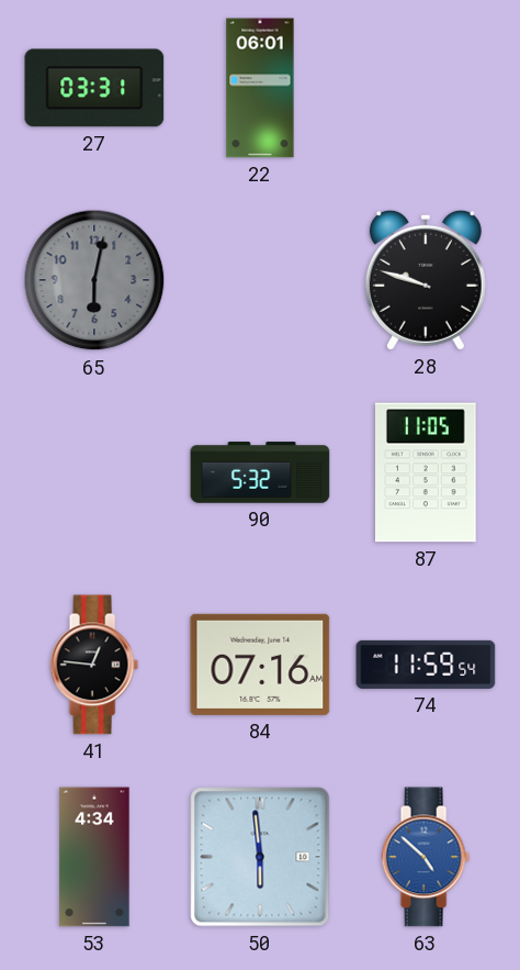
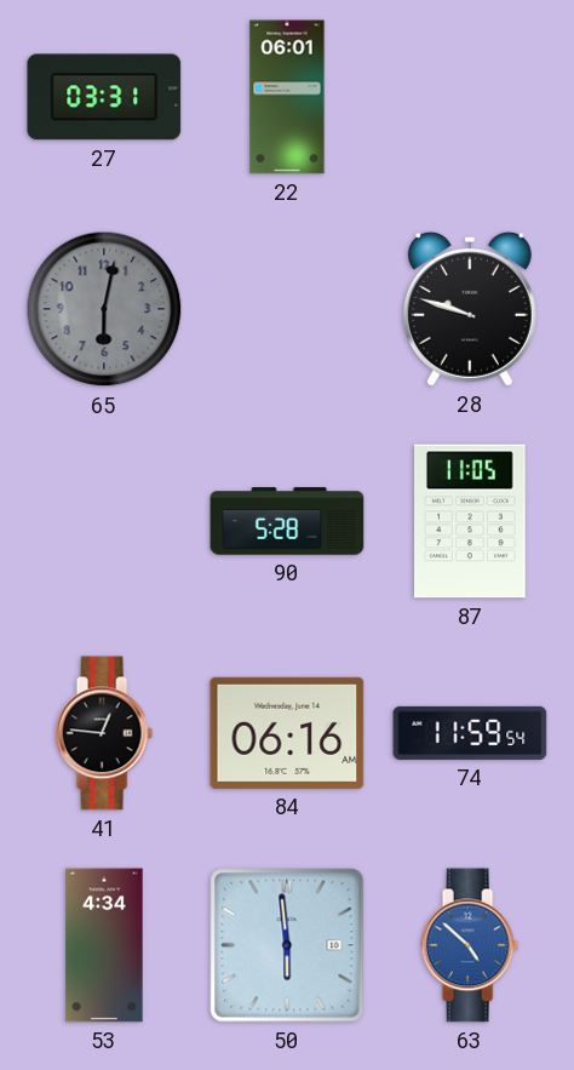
90: 5:32 -> 5:28 (287, 521)
84: 07:16 -> 06:16 (287, 733)
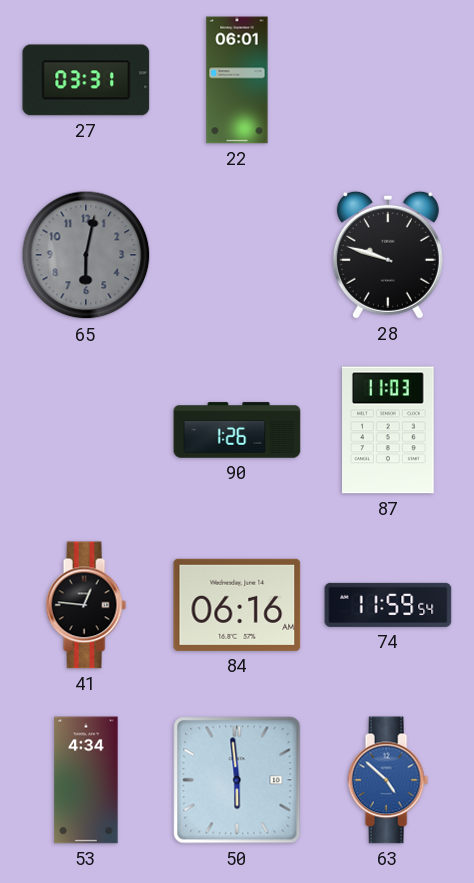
90: 5:28 -> 1:26 (237, 430)
87: 11:05 -> 11:03 (389, 430)
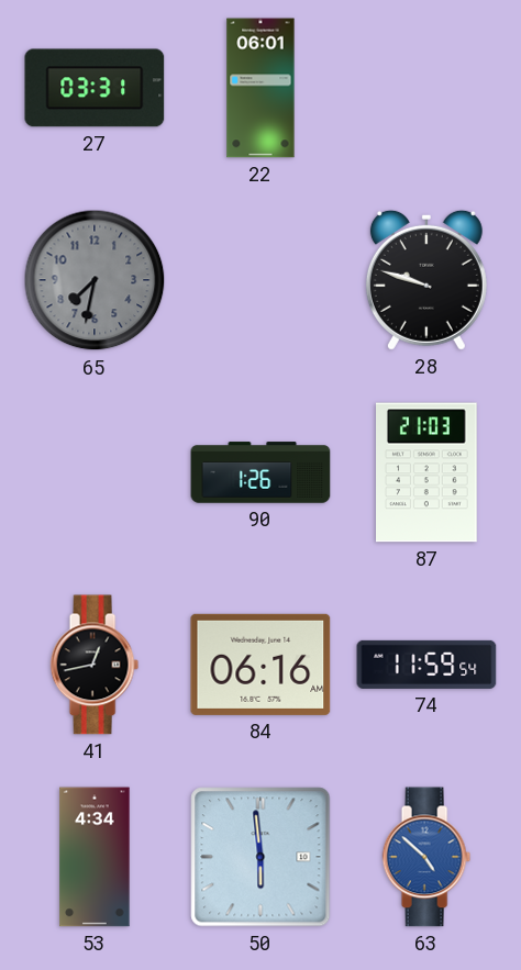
65: 6:02 -> 7:32 (95, 280)
87: 11:03 -> 21:03 (428, 472)
41: 12:46 -> 12:43 (95, 665)
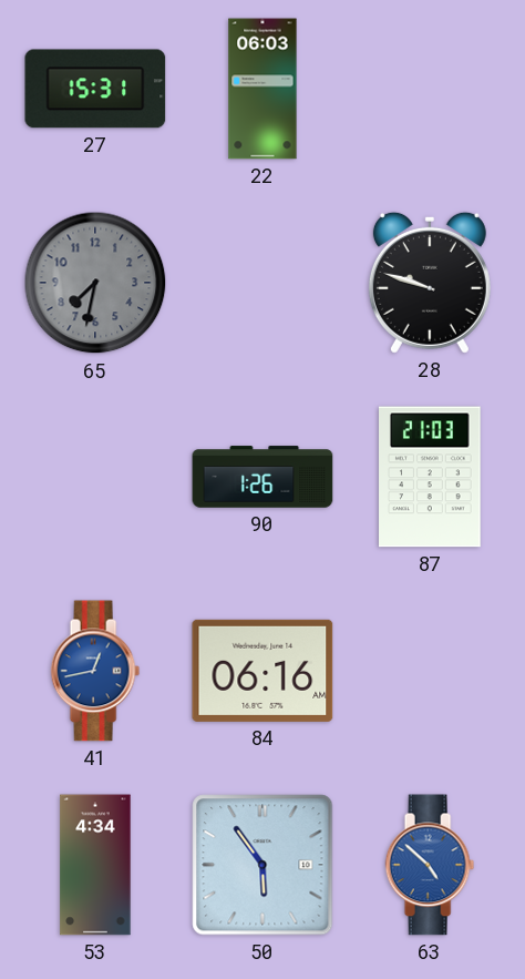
27: 03:31 -> 15:31 (95, 89)
22: 06:01 -> 06:03 (262, 89)
41 dial: black -> blue (95, 671)
74: 11:59 -> none (426, 665)
50: 5:59 -> 5:54 (262, 865)
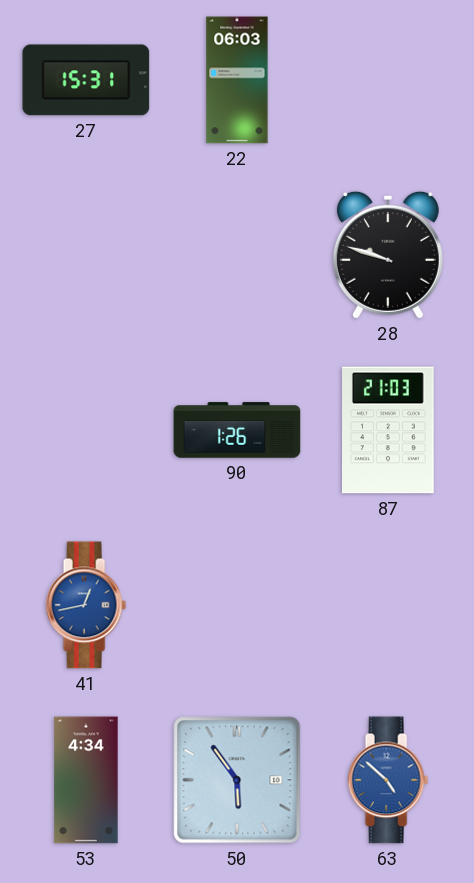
65: 7:32 -> none (95, 283)
84: 06:16 -> none (262, 671)
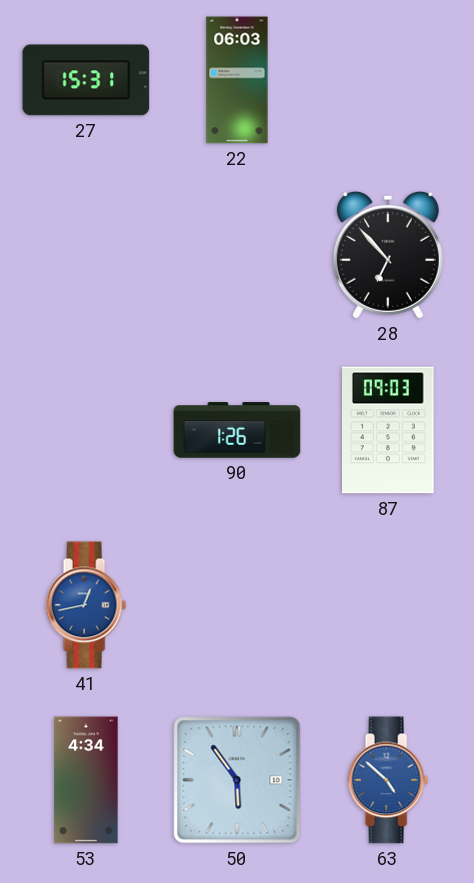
28: 9:48 -> 6:53 (388, 255)
87: 21:03 -> 09:03 (389, 430)
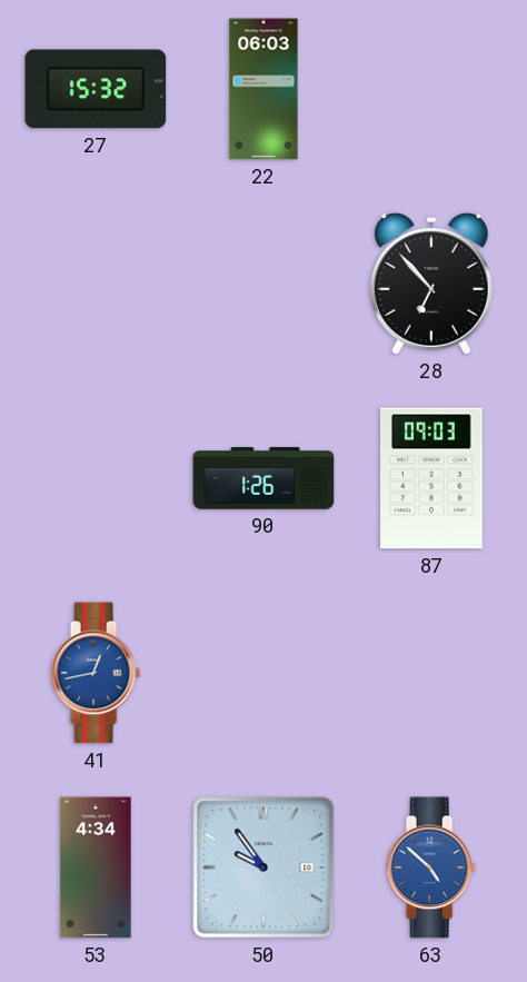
27: 15:31 -> 15:32 (96, 89)
50: 5:54 -> 9:54 (263, 867)
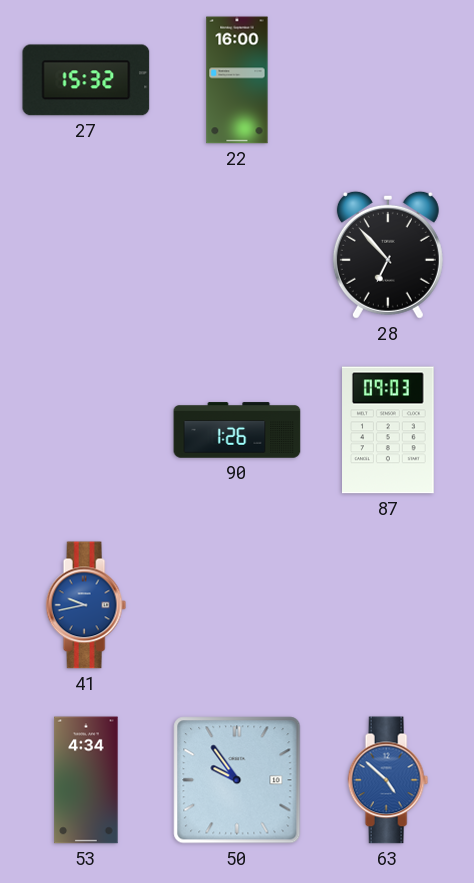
22: 06:03 -> 16:00 (237, 80)
41: 12:43 -> 9:43 (86, 605)
